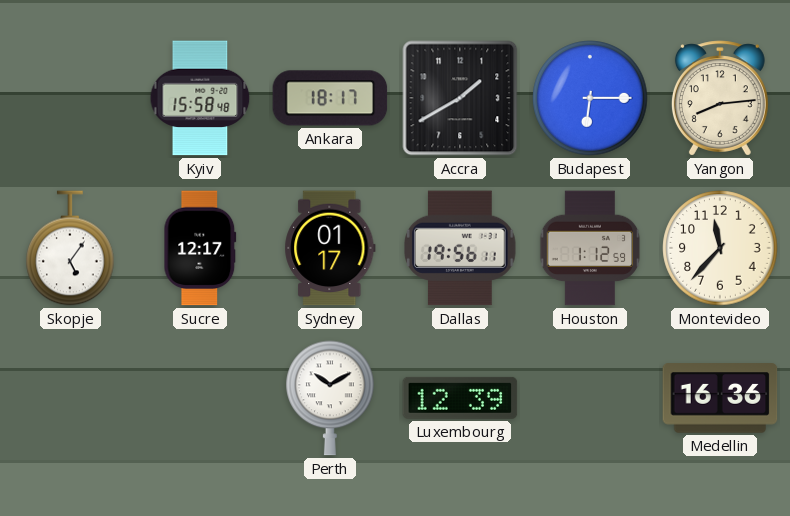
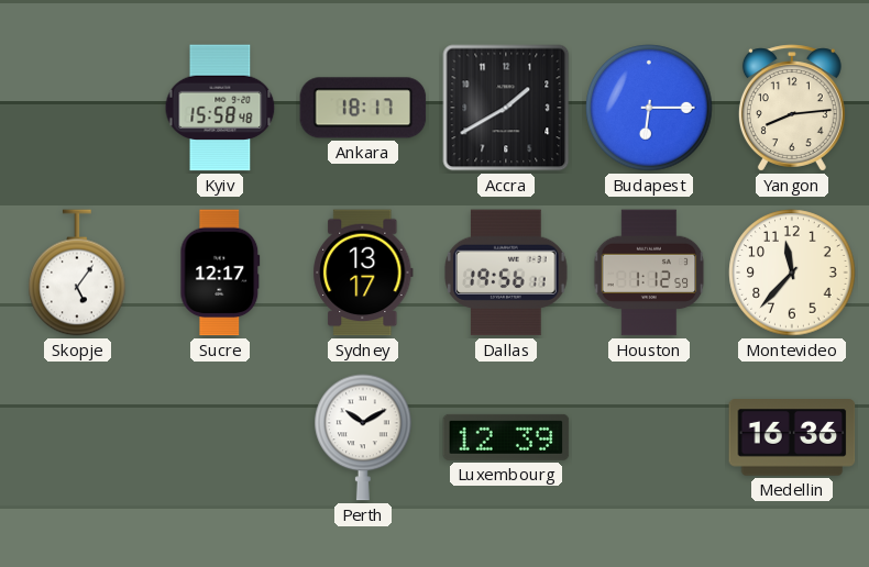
Sydney: 01:17 -> 13:17 (363, 273)
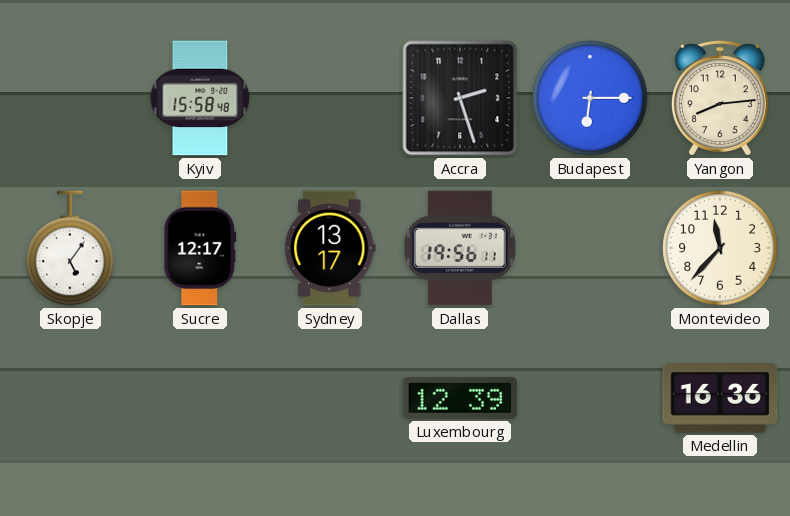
Ankara: 18:17 -> none (363, 108)
Accra: 1:40 -> 2:27 (460, 98)
Houston: 1:12 -> none (649, 273)
Perth: 10:10 -> none (363, 437)
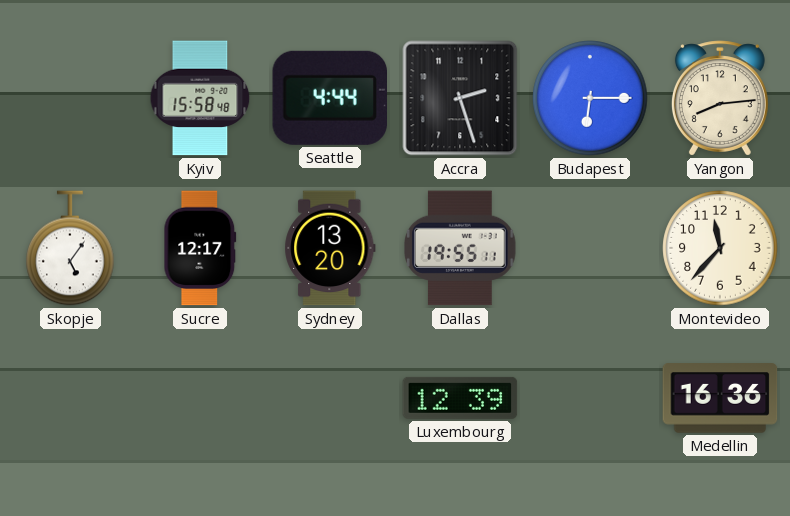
Seattle: none -> 4:44 (329, 98)
Sydney: 13:17 -> 13:20 (330, 248)
Dallas: 19:56 -> 19:55 (461, 248)
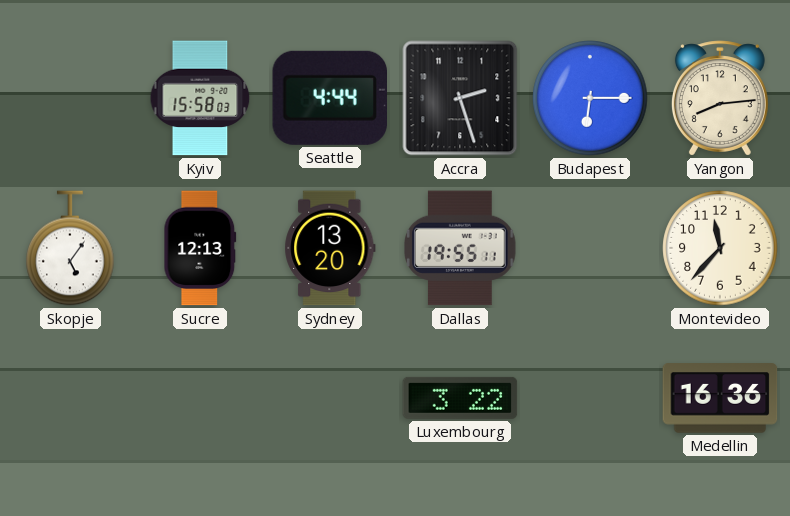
Kyiv: 15:58:48 -> 15:58:03 (200, 98)
Sucre: 12:17 -> 12:13 (200, 248)
Luxembourg: 12:39 -> 3:22 (460, 398)
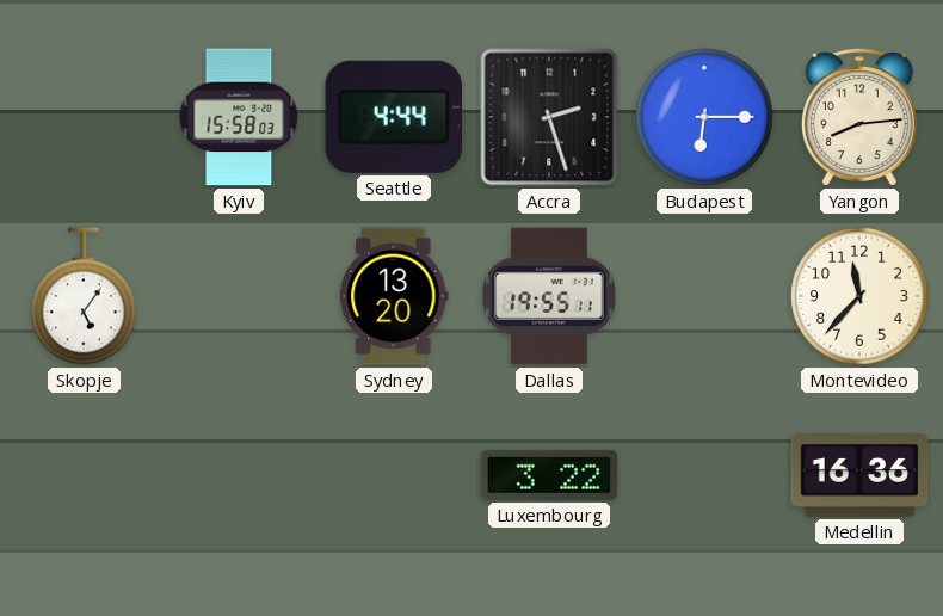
Sucre: 12:13 -> none (200, 248)
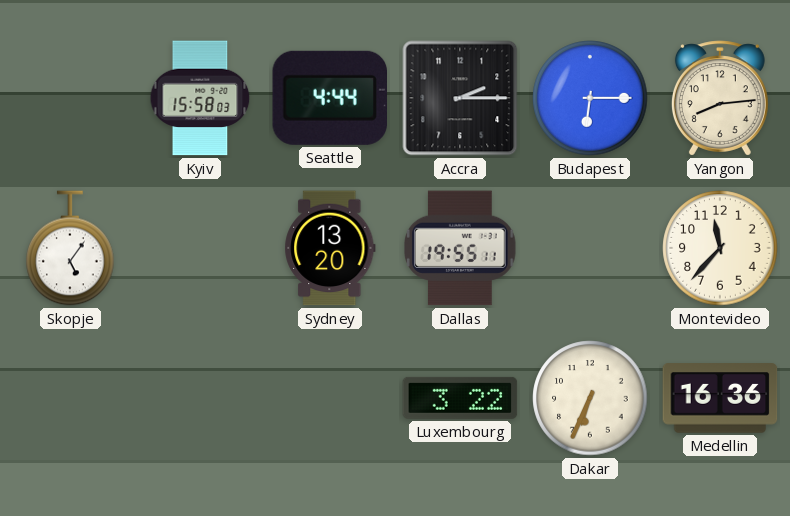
Accra: 2:27 -> 2:15 (460, 98)
Dakar: none -> 6:34 (590, 398)
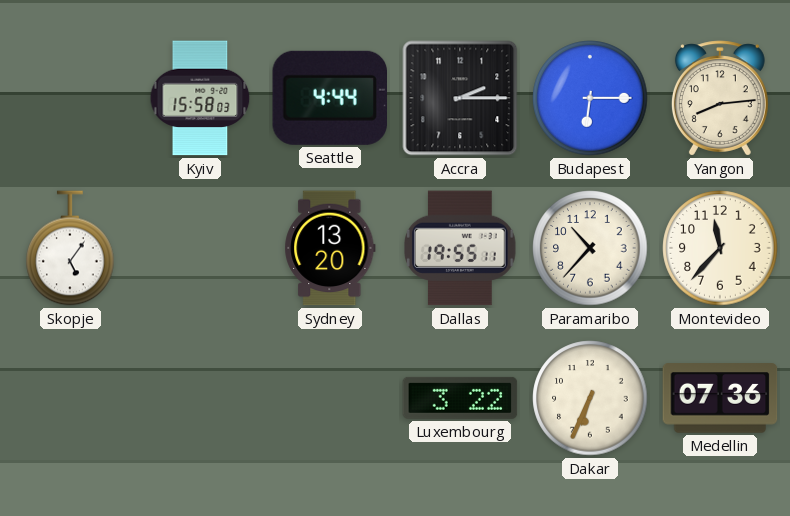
Paramaribo: none -> 10:37 (590, 248)
Medellin: 16:36 -> 07:36 (720, 398)
